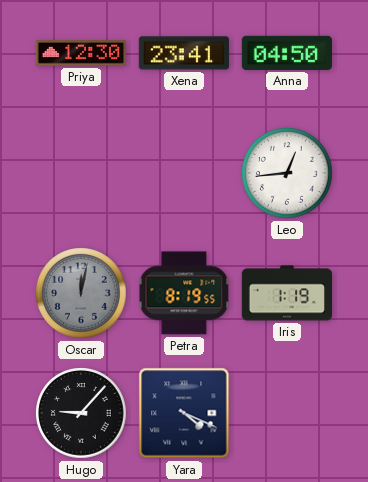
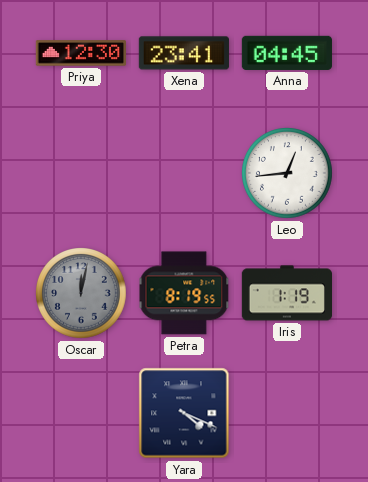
Anna: 04:50 -> 04:45 (287, 53)
Hugo: 9:07 -> none (82, 414)
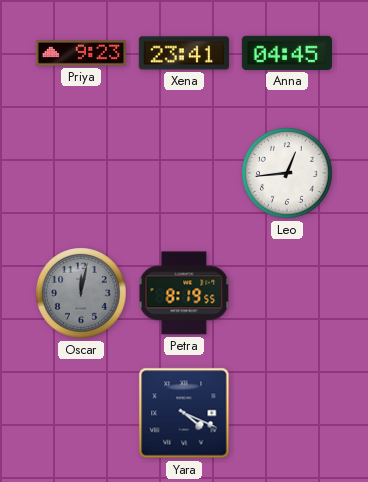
Priya: 12:30 -> 9:23 (80, 53)
Iris: 1:19 -> none (286, 293)
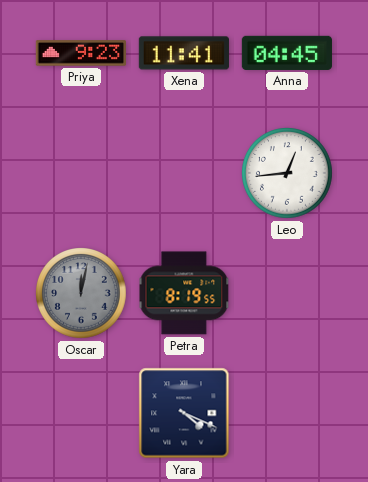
Xena: 23:41 -> 11:41 (184, 53)
